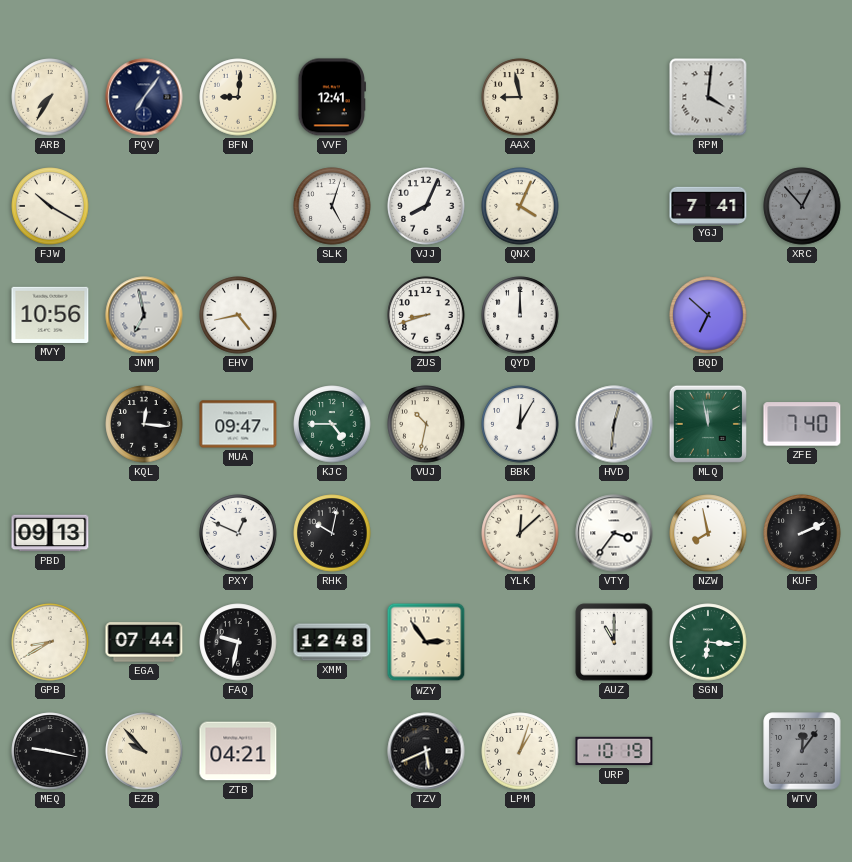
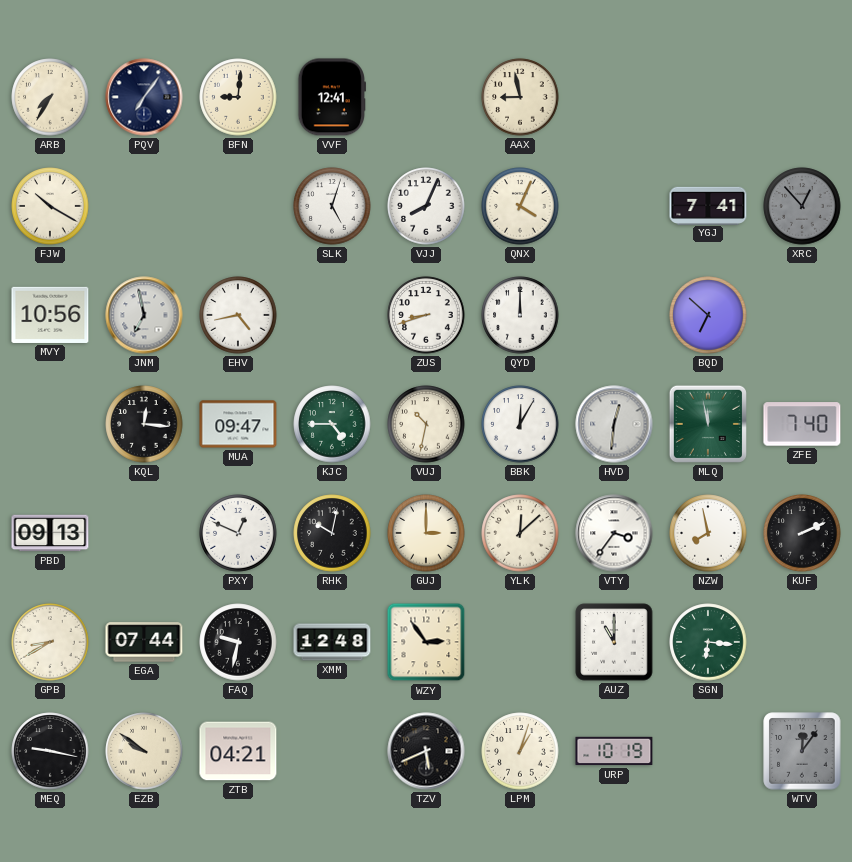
RPM: 4:01 -> none (708, 97)
GUJ: none -> 3:00 (426, 533)
EZB: 9:53 -> 9:51 (144, 751)
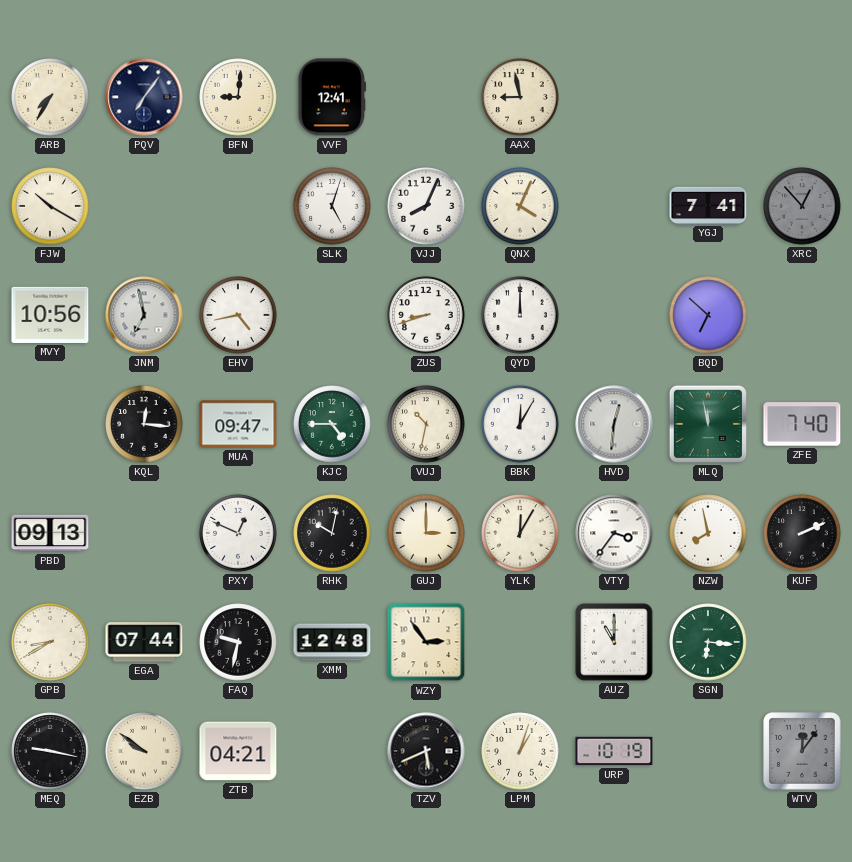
YLK: 12:08 -> 12:05 (520, 533)
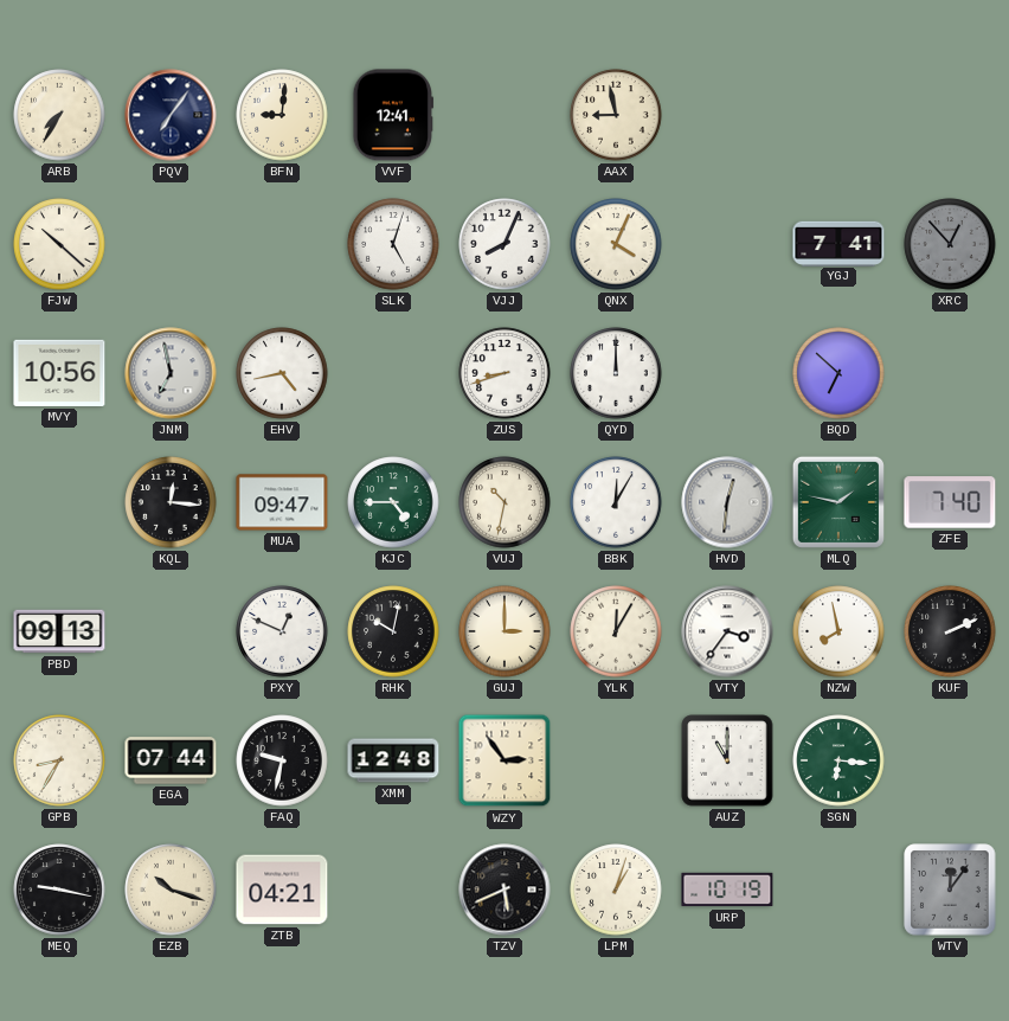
FJW: 10:20 -> 10:22 (59, 244)
MLQ: 11:58 -> 1:47 (838, 502)
GPB: 8:40 -> 8:35 (59, 760)
EZB: 9:51 -> 10:18 (171, 890)
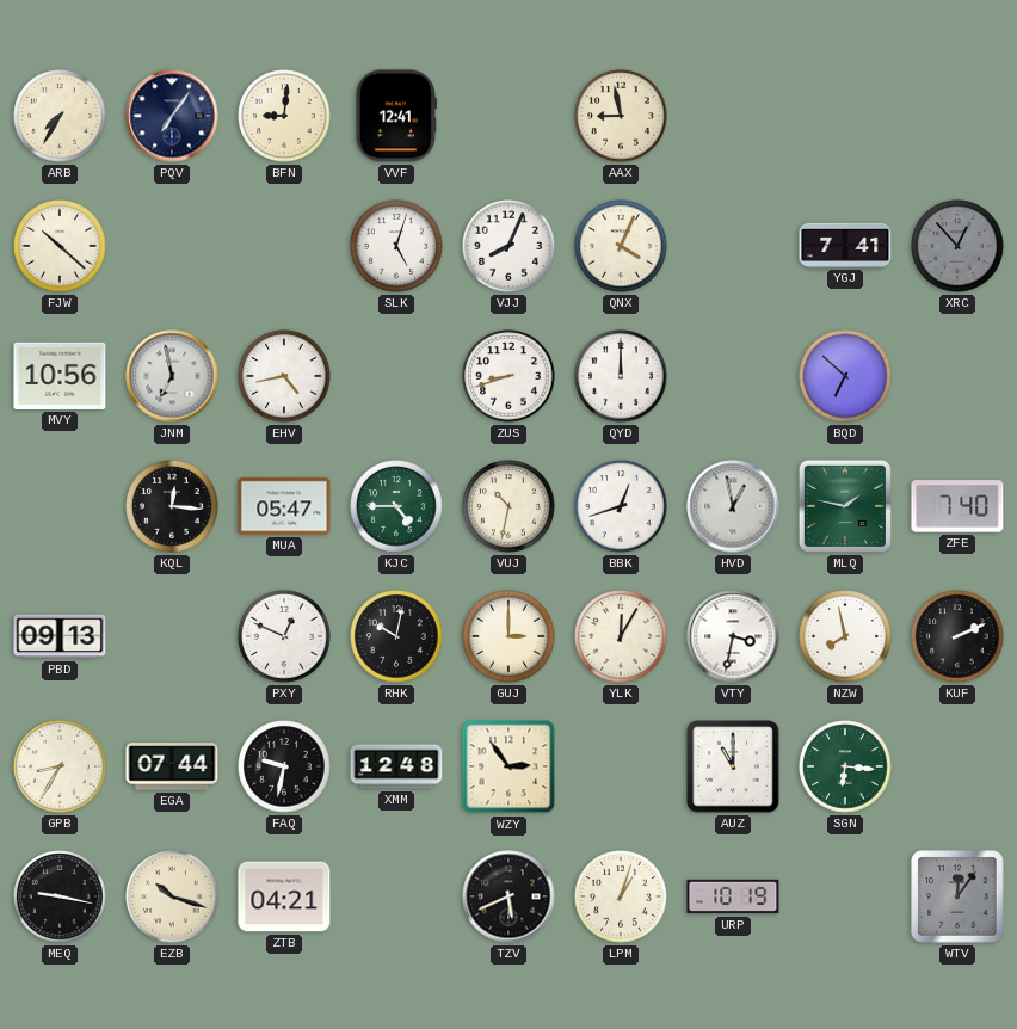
MUA: 09:47 -> 05:47 (284, 506)
BBK: 12:05 -> 12:42 (621, 506)
HVD: 12:31 -> 12:58 (733, 506)
VTY: 3:36 -> 3:32 (733, 636)
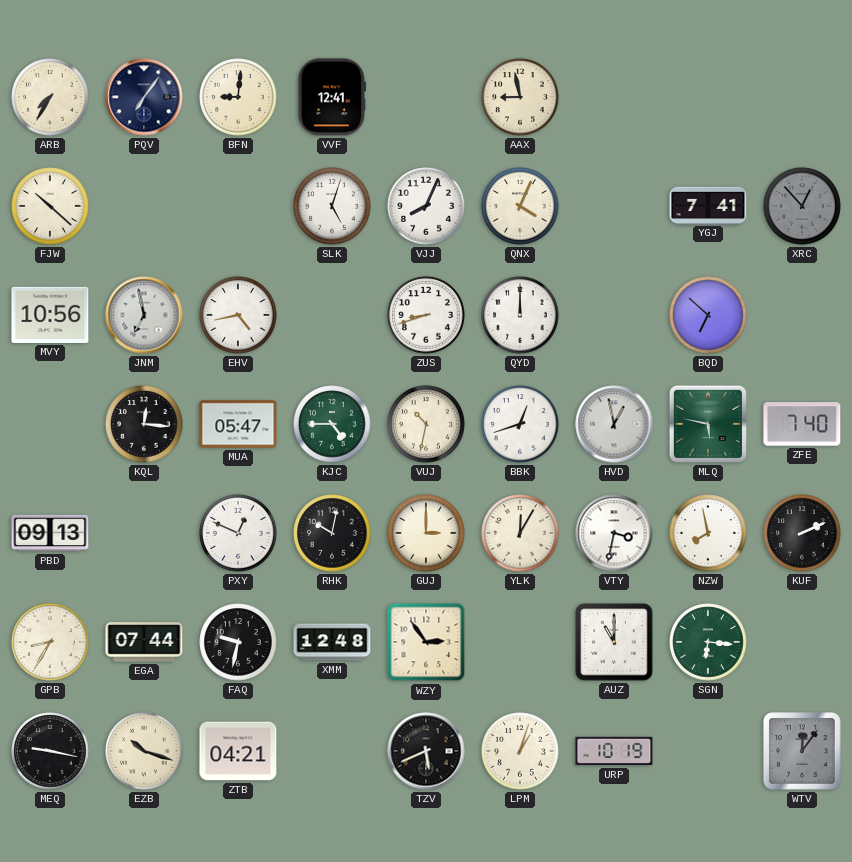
MLQ: 1:47 -> 5:47 (708, 424)
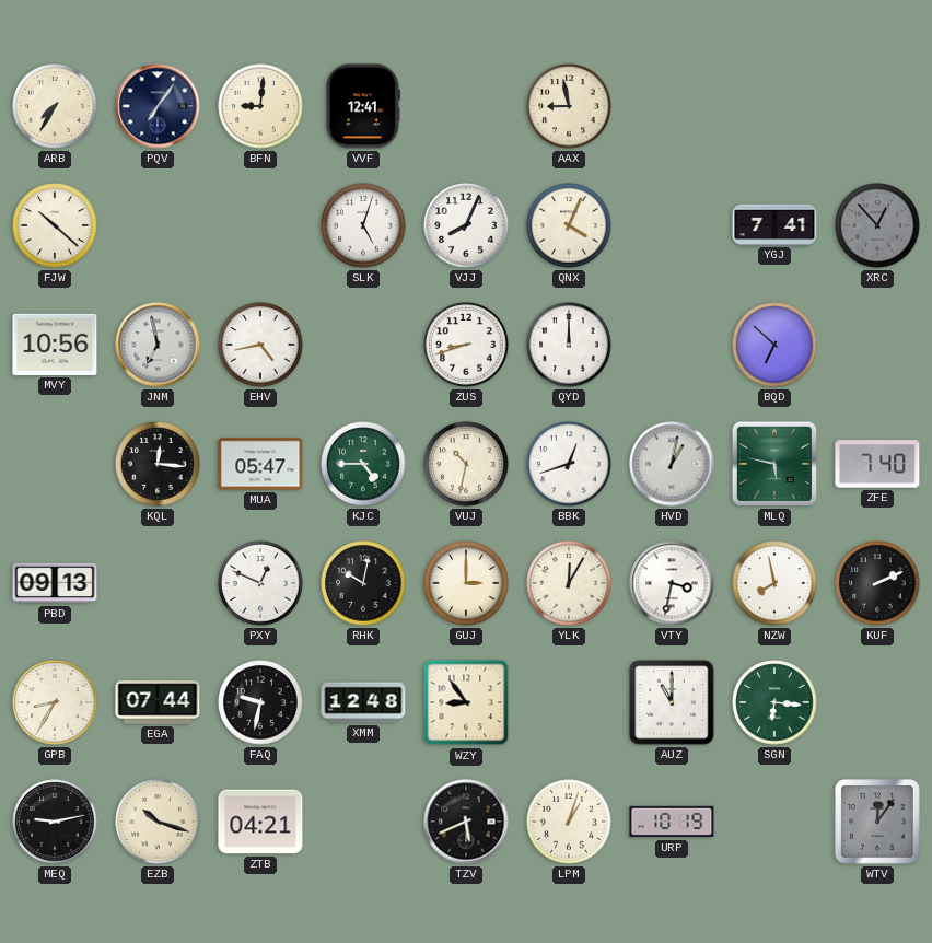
HVD: 12:58 -> 1:02 (672, 464)
WZY: 2:54 -> 8:54 (466, 702)
MEQ: 9:17 -> 9:13 (55, 822)
